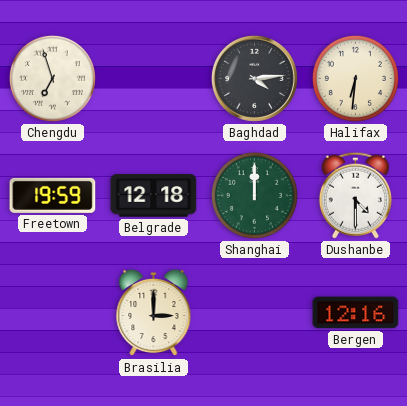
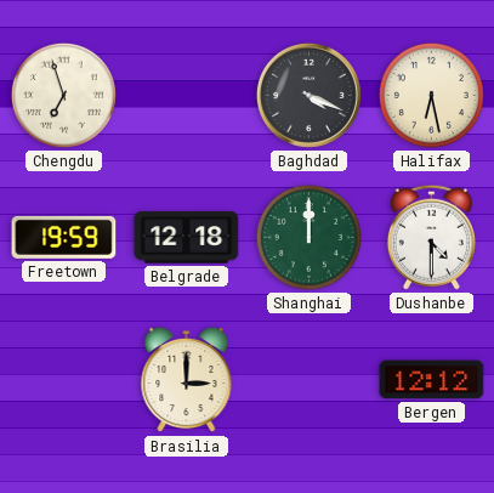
Baghdad: 4:14 -> 4:19 (308, 95)
Halifax: 6:31 -> 6:28 (431, 95)
Bergen: 12:16 -> 12:12 (432, 380)
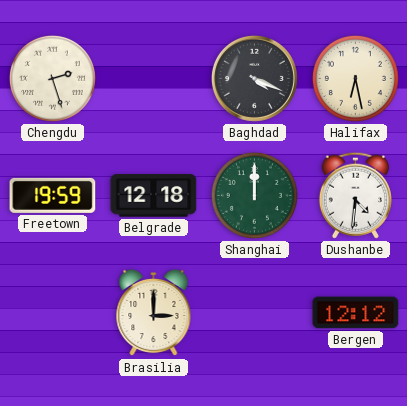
Chengdu: 6:57 -> 2:27 (52, 78)
Dushanbe: 4:30 -> 4:31 (355, 195)
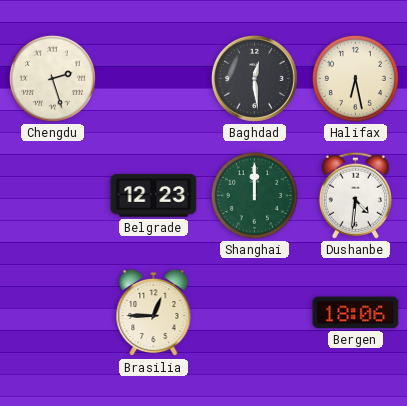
Baghdad: 4:19 -> 12:29 (254, 78)
Freetown: 19:59 -> none (53, 195)
Belgrade: 12:18 -> 12:23 (154, 196)
Brasilia: 3:00 -> 12:45 (154, 313)
Bergen: 12:12 -> 18:06 (356, 313)
